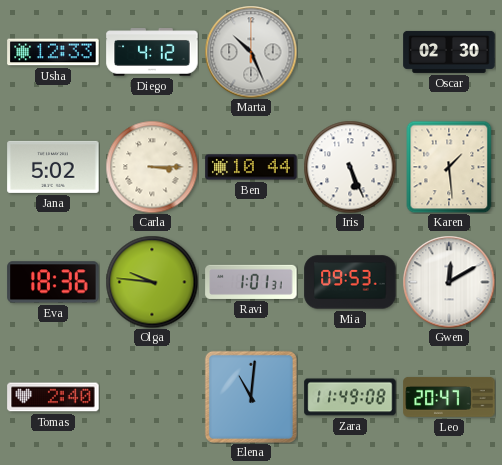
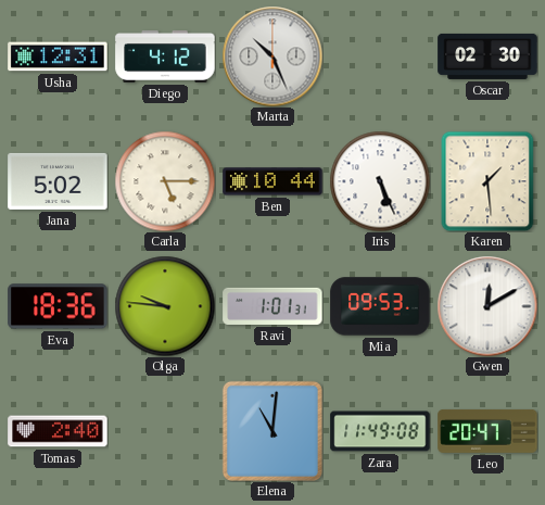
Usha: 12:33 -> 12:31 (58, 56)
Carla: 3:15 -> 5:15 (165, 181)
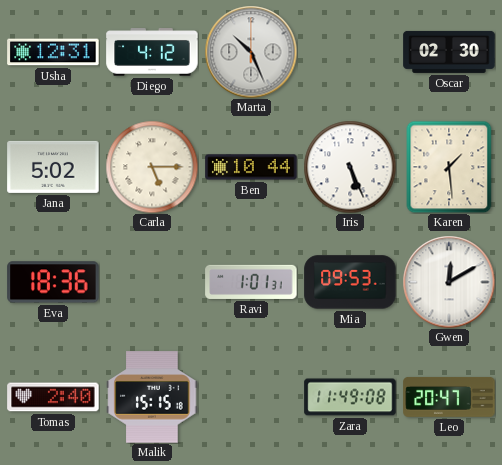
Olga: 9:46 -> none (165, 306)
Malik: none -> 15:15 (152, 397)
Elena: 11:01 -> none (272, 431)
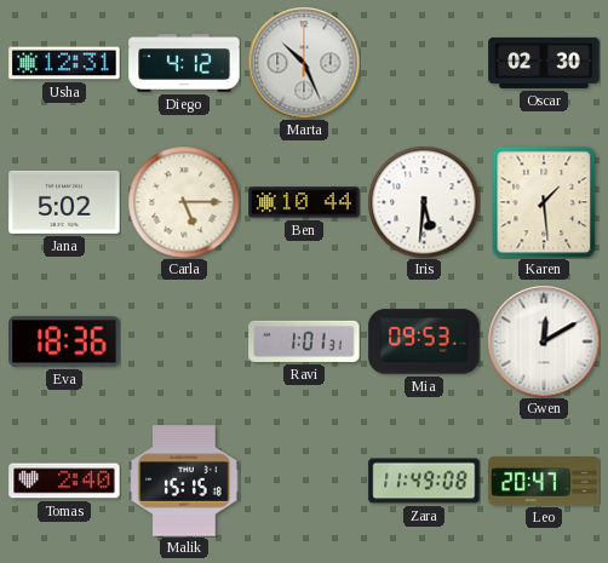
Iris: 5:26 -> 5:31 (424, 202)
